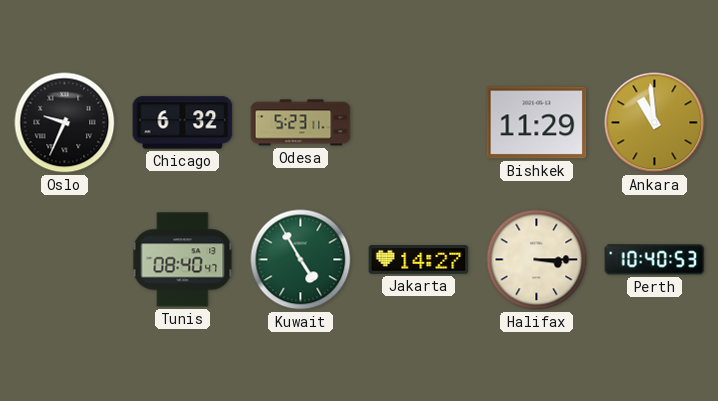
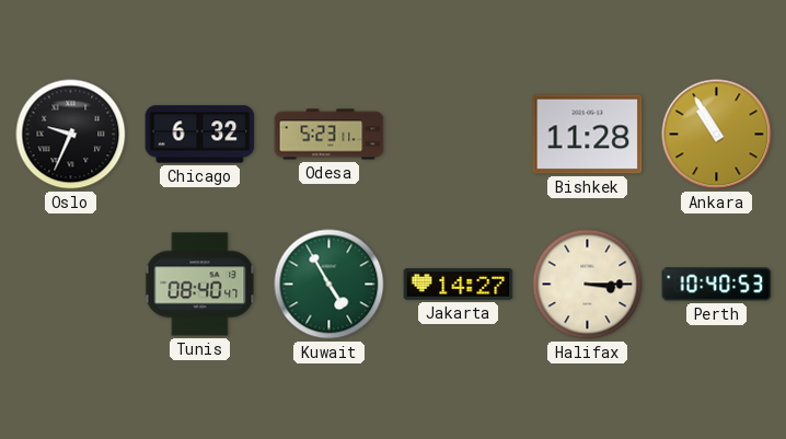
Bishkek: 11:29 -> 11:28 (588, 135)
Ankara: 10:59 -> 10:55 (717, 135)
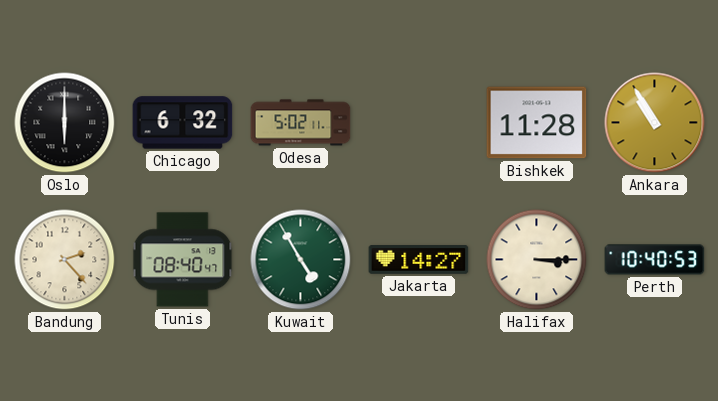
Oslo: 9:34 -> 6:00 (65, 123)
Odesa: 5:23 -> 5:02 (301, 123)
Bandung: none -> 2:23 (65, 260)
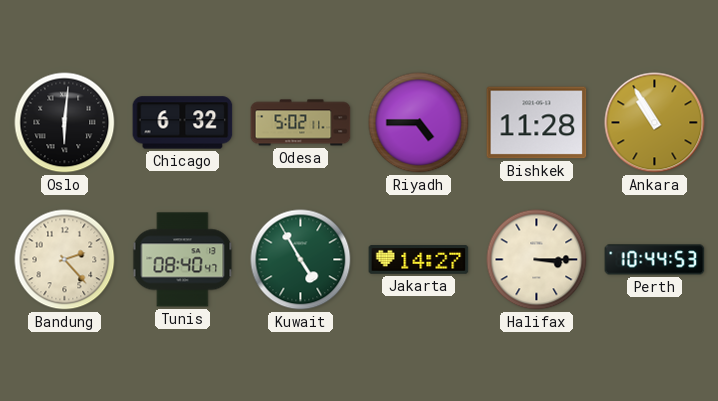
Oslo: 6:00 -> 6:01 (65, 123)
Riyadh: none -> 4:45 (419, 123)
Perth: 10:40 -> 10:44 (655, 260)
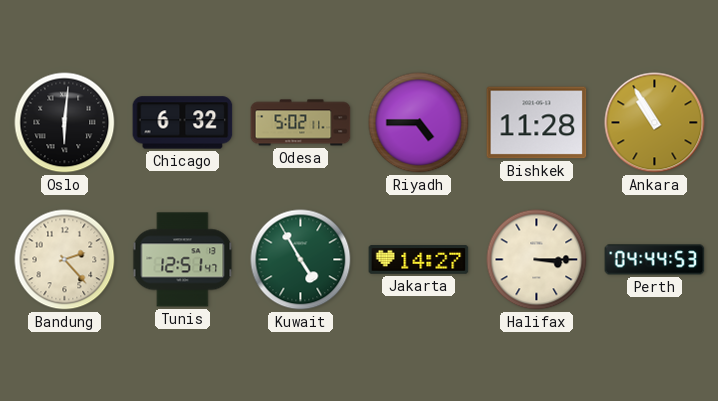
Tunis: 08:40 -> 12:51 (183, 260)
Perth: 10:44 -> 04:44 (655, 260)
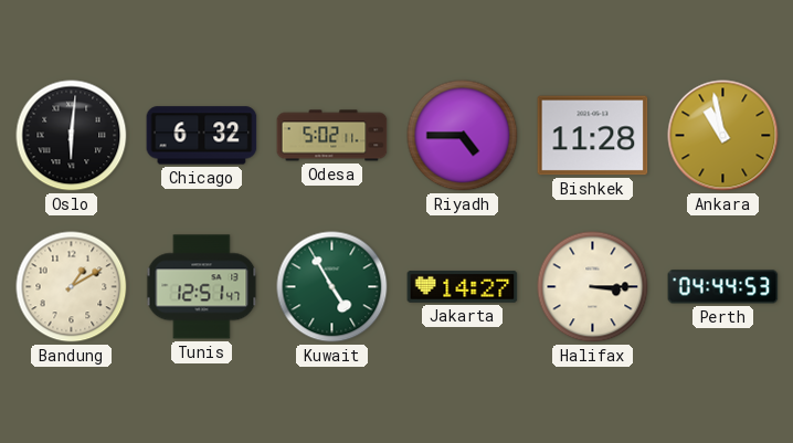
Ankara: 10:55 -> 10:58 (723, 136)
Bandung: 2:23 -> 1:10 (72, 287)
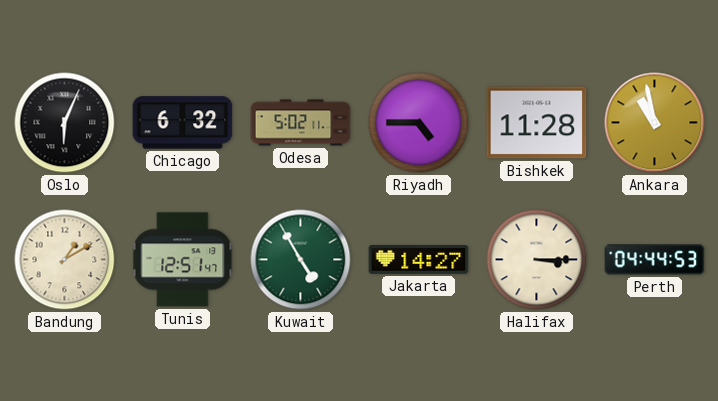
Oslo: 6:01 -> 6:04 (65, 123)
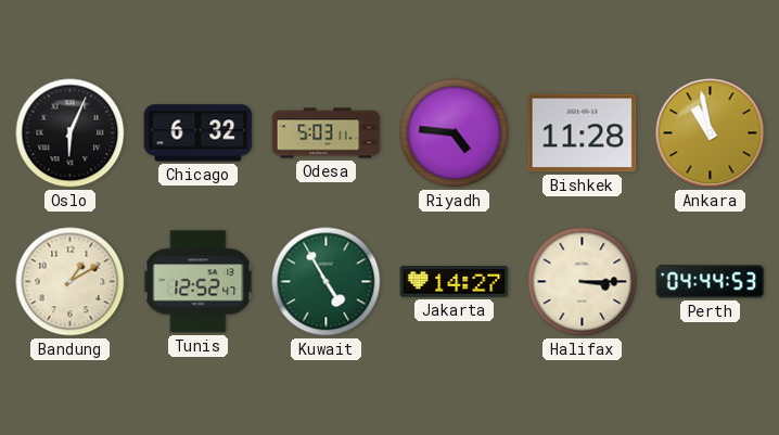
Odesa: 5:02 -> 5:03 (327, 133)
Riyadh: 4:45 -> 4:46 (455, 133)
Tunis: 12:51 -> 12:52 (199, 282)
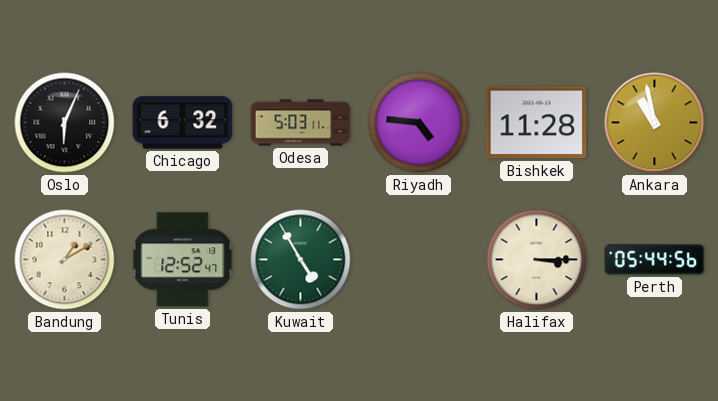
Jakarta: 14:27 -> none (455, 282)
Perth: 04:44 -> 05:44 (655, 260)
